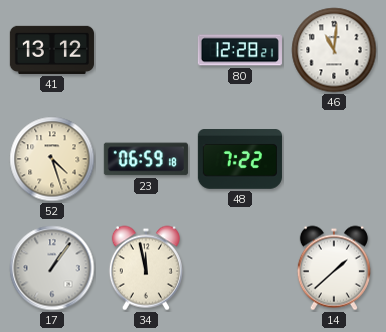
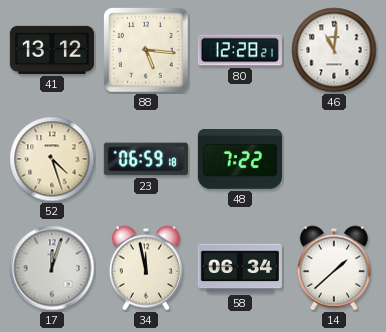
88: none -> 5:16 (146, 50)
17: 1:06 -> 12:03 (52, 268)
58: none -> 06:34 (240, 268)
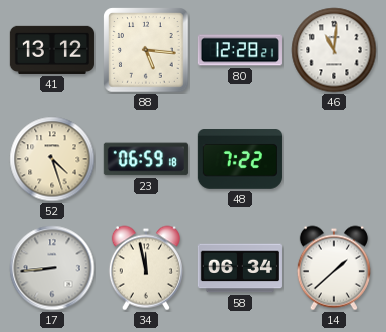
17: 12:03 -> 8:44 (52, 268)
